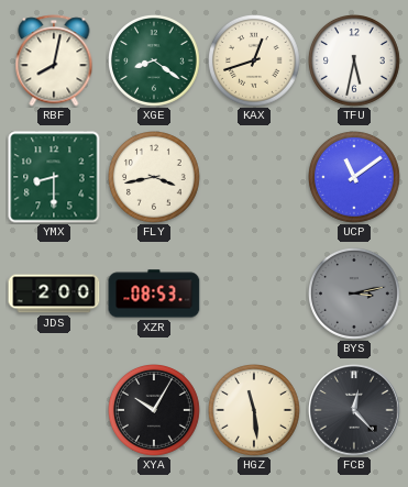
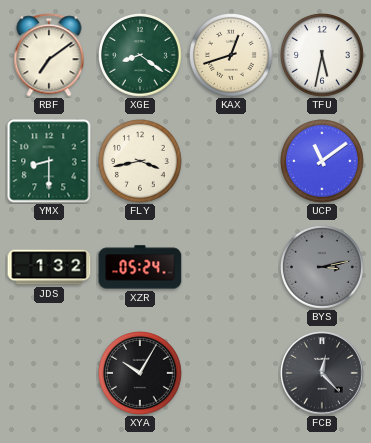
RBF: 8:02 -> 7:09 (49, 55)
JDS: 2:00 -> 1:32 (49, 267)
XZR: 08:53 -> 05:24 (140, 267)
HGZ: 11:29 -> none (255, 411)
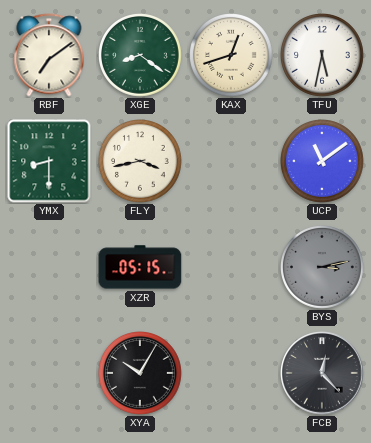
JDS: 1:32 -> none (49, 267)
XZR: 05:24 -> 05:15 (140, 267)
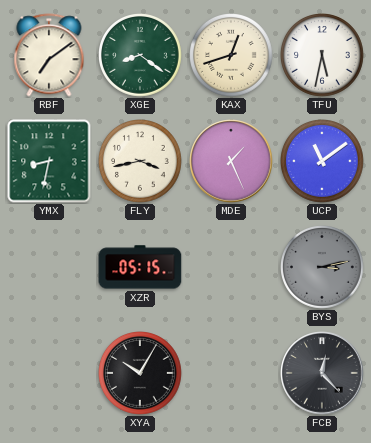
YMX: 8:30 -> 8:32 (49, 161)
MDE: none -> 1:26 (231, 161)
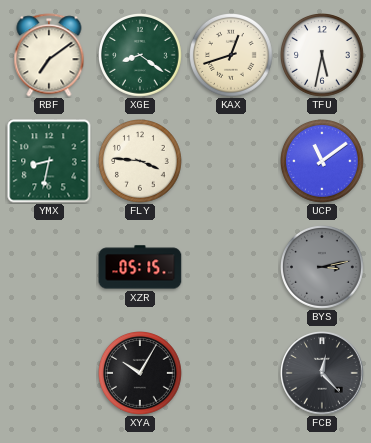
FLY: 3:43 -> 3:46 (141, 162)
MDE: 1:26 -> none (231, 161)
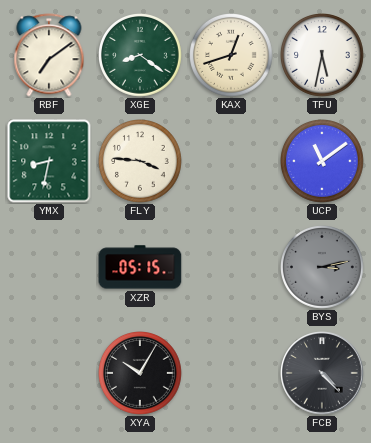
FCB: 12:23 -> 4:23 (322, 373)
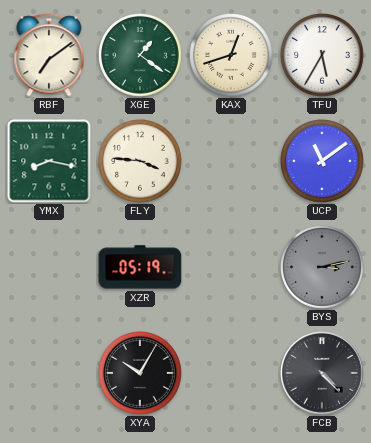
XGE: 8:21 -> 1:21 (141, 56)
TFU: 5:32 -> 5:35 (323, 56)
YMX: 8:32 -> 8:17 (49, 161)
XZR: 05:15 -> 05:19 (140, 267)
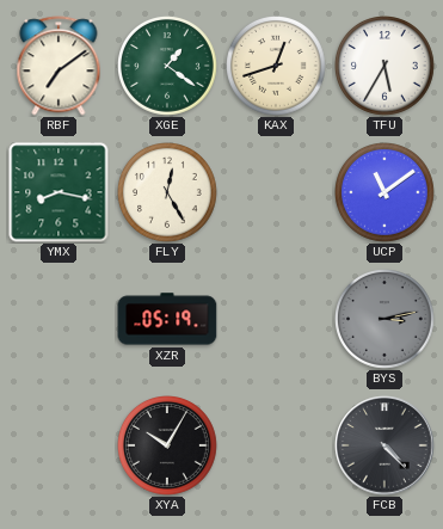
FLY: 3:46 -> 12:25 (168, 193)
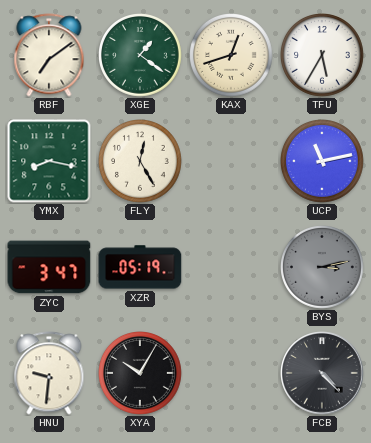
UCP: 11:09 -> 11:13 (323, 162)
ZYC: none -> 3:47 (49, 267)
HNU: none -> 9:31 (49, 373)
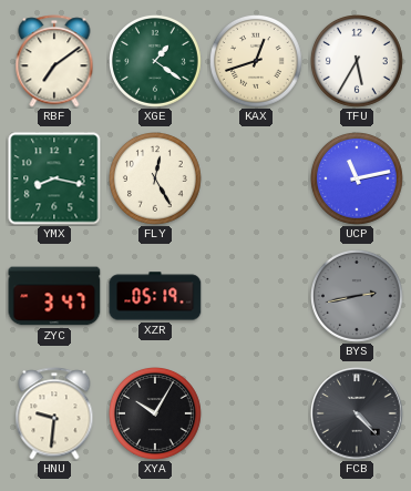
BYS: 3:13 -> 2:43 (358, 297)
